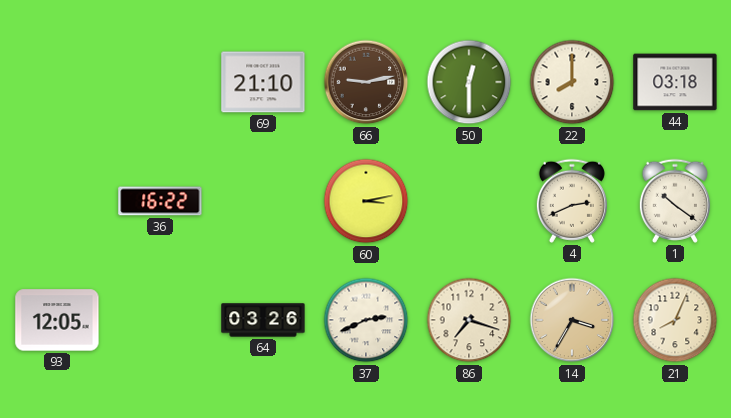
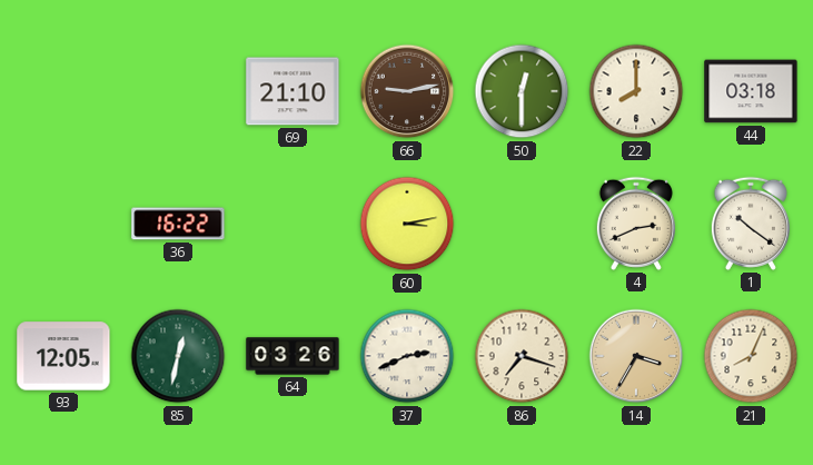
85: none -> 12:32 (178, 356)
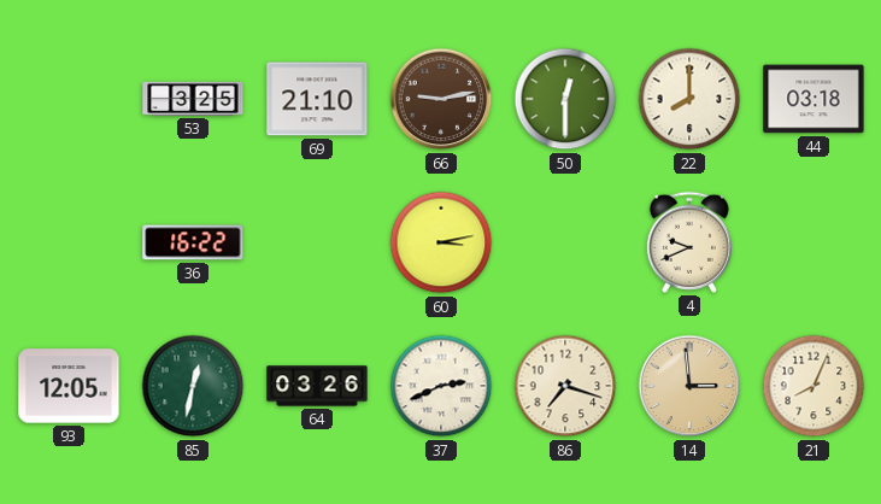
53: none -> 3:25 (193, 99)
4: 2:41 -> 9:41 (689, 242)
1: 10:21 -> none (751, 224)
14: 3:35 -> 2:59 (689, 386)
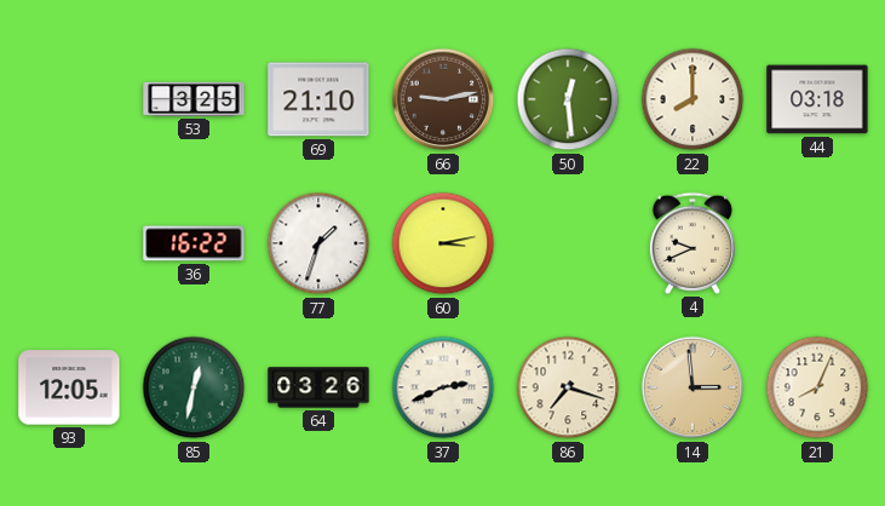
50: 12:30 -> 12:29 (568, 99)
77: none -> 1:33 (318, 243)
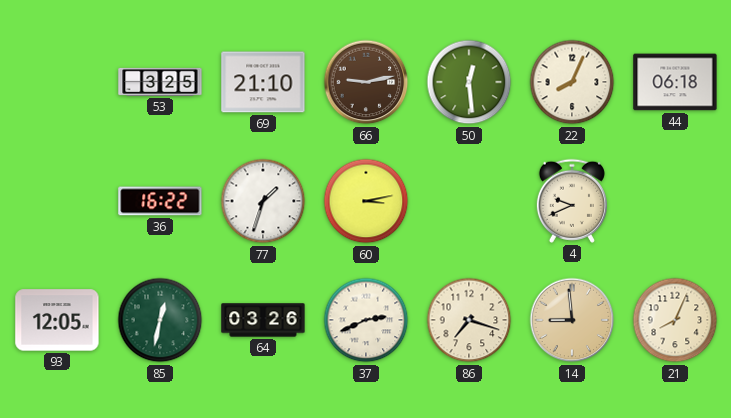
22: 8:00 -> 8:04 (572, 82)
44: 03:18 -> 06:18 (675, 82)
14: 2:59 -> 8:59 (572, 320)
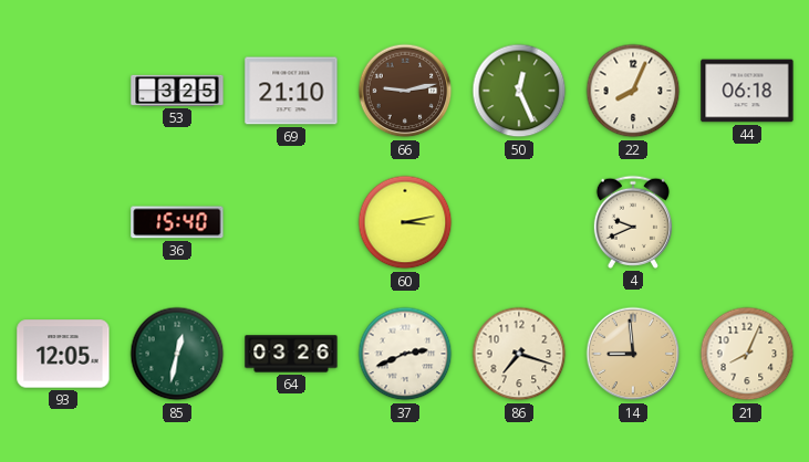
50: 12:29 -> 12:26 (519, 91)
36: 16:22 -> 15:40 (177, 222)
77: 1:33 -> none (263, 201)
